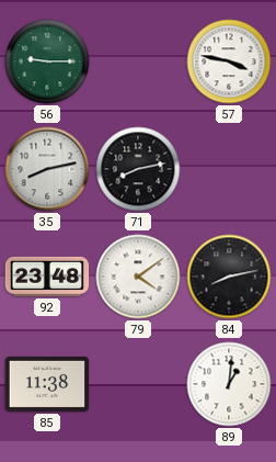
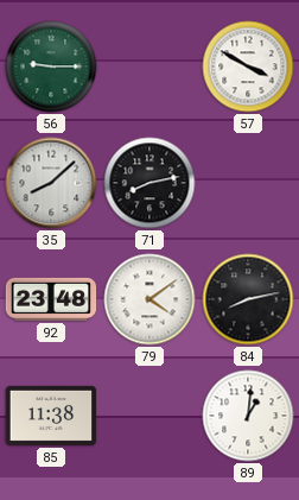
57: 3:47 -> 3:50 (248, 67)
35: 8:13 -> 8:08 (51, 183)
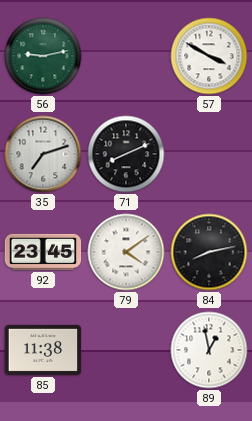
56: 9:15 -> 9:13 (43, 56)
35: 8:08 -> 7:12 (43, 154)
71: 8:13 -> 8:11 (126, 154)
92: 23:48 -> 23:45 (43, 252)
89: 1:01 -> 12:58 (209, 350)
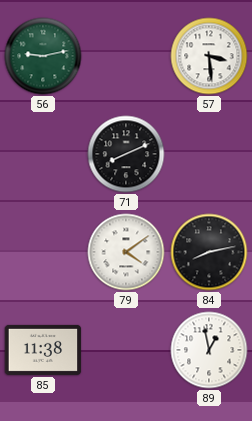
57: 3:50 -> 3:29 (209, 56)
35: 7:12 -> none (43, 154)
92: 23:45 -> none (43, 252)
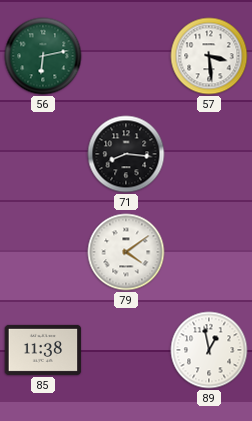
56: 9:13 -> 6:13 (43, 56)
71: 8:11 -> 8:16 (126, 154)
84: 8:13 -> none (209, 252)
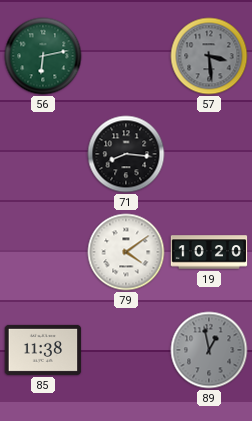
57 dial: white -> grey (209, 56)
19: none -> 10:20 (209, 252)
89 dial: white -> grey (209, 350)
